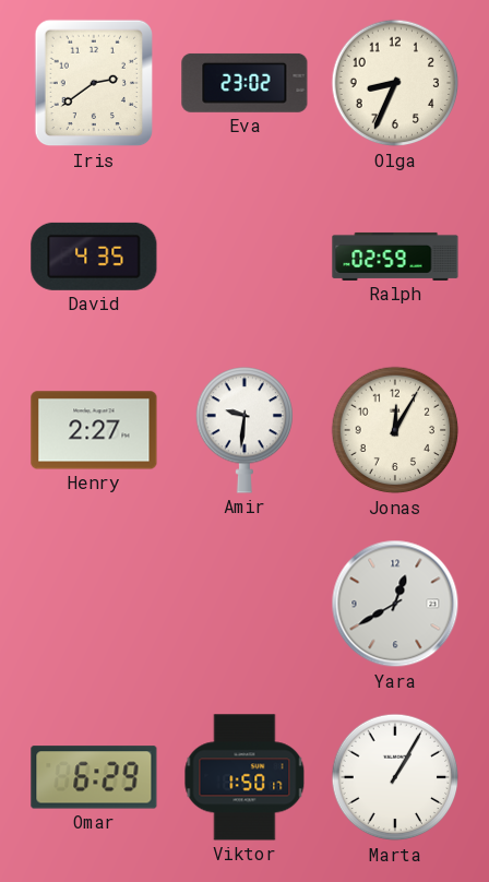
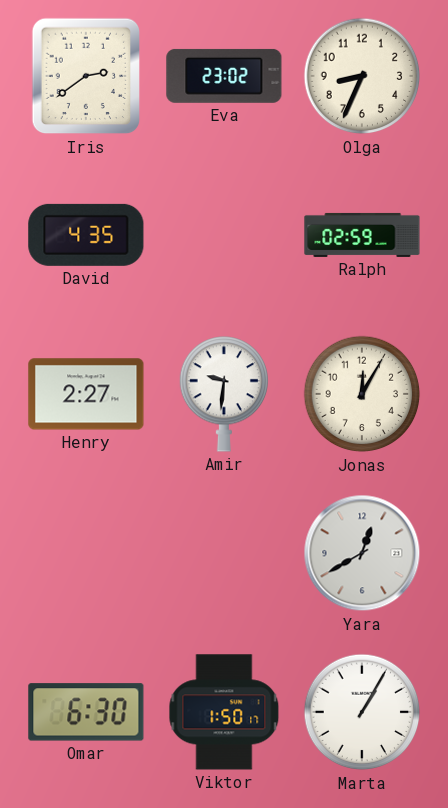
Omar: 6:29 -> 6:30 (86, 712)
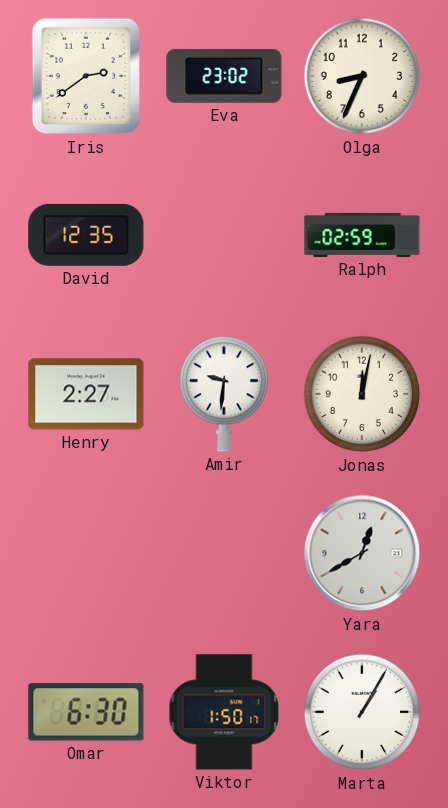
David: 4:35 -> 12:35 (86, 235)
Jonas: 12:05 -> 12:02 (362, 394)
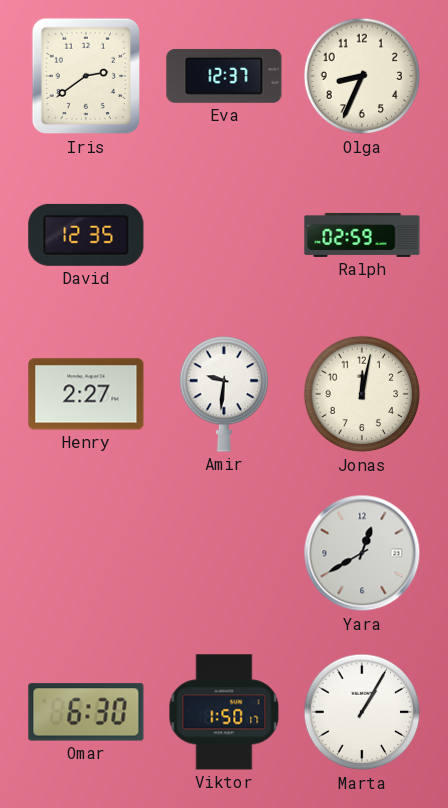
Eva: 23:02 -> 12:37 (224, 76)
